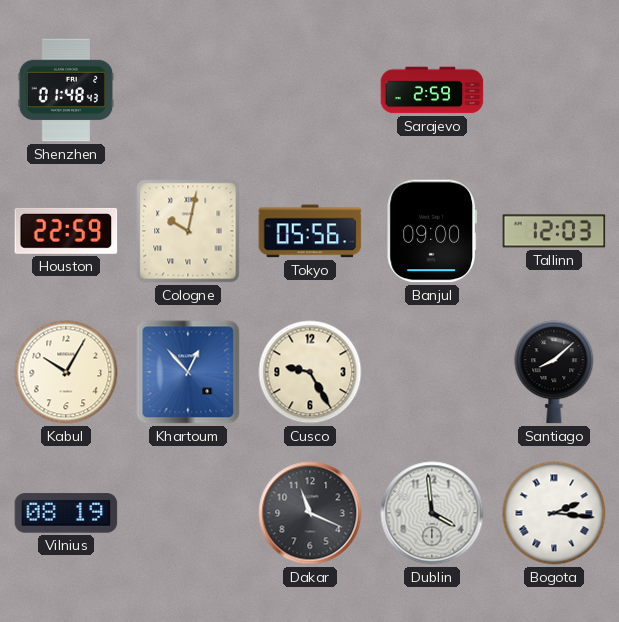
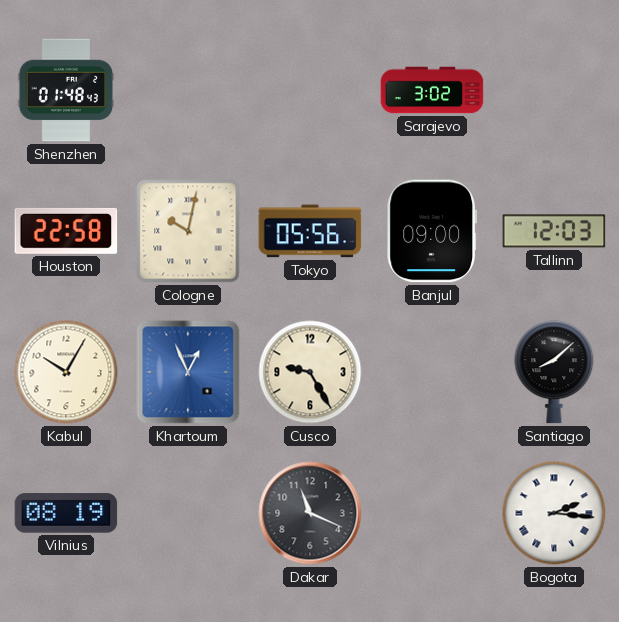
Sarajevo: 2:59 -> 3:02 (432, 90)
Houston: 22:59 -> 22:58 (66, 231)
Khartoum: 12:53 -> 12:56 (188, 372)
Dublin: 3:59 -> none (432, 513)
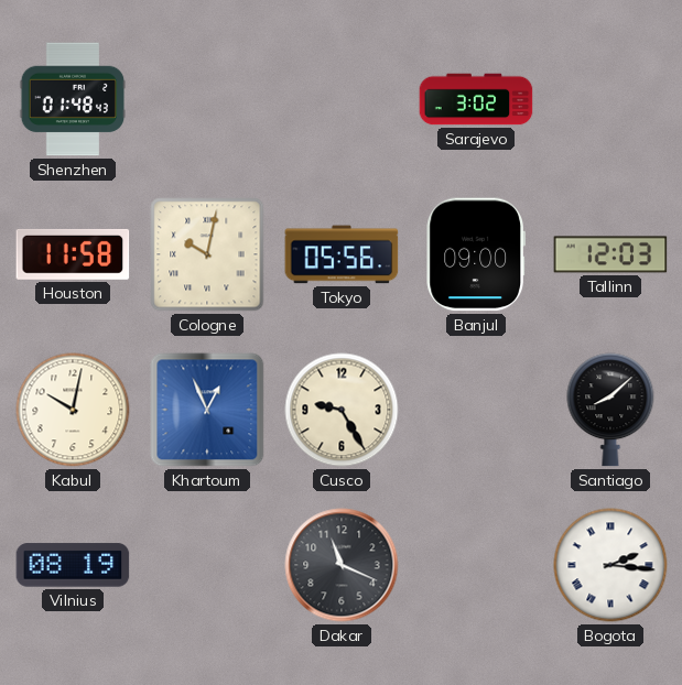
Houston: 22:58 -> 11:58 (73, 254)
Kabul: 10:05 -> 10:02 (73, 410)
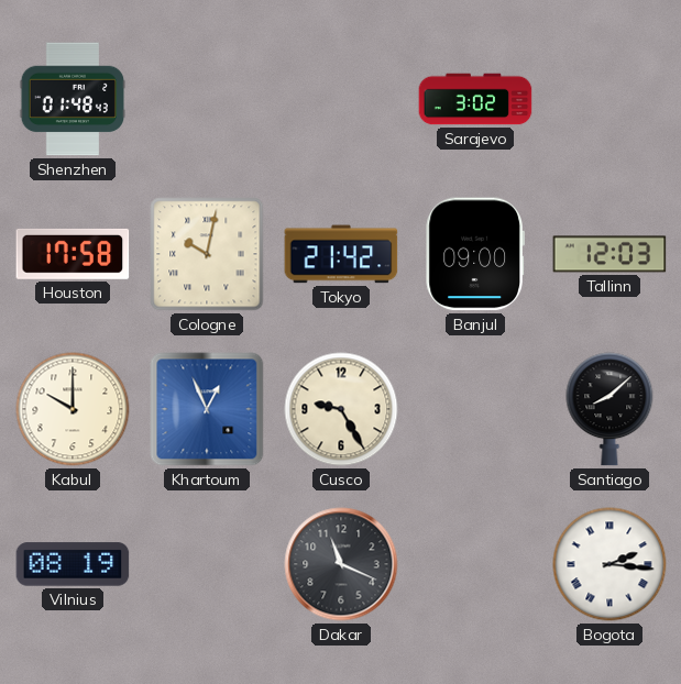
Houston: 11:58 -> 17:58 (73, 254)
Tokyo: 05:56 -> 21:42 (341, 254)
Kabul: 10:02 -> 10:00 (73, 409)
